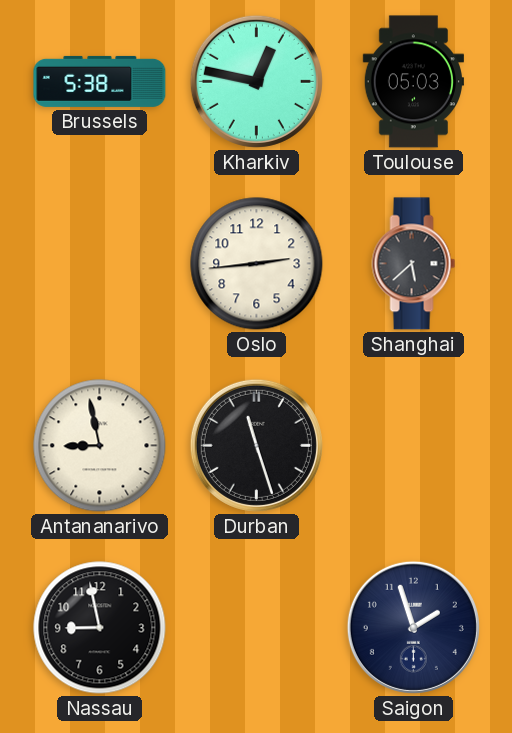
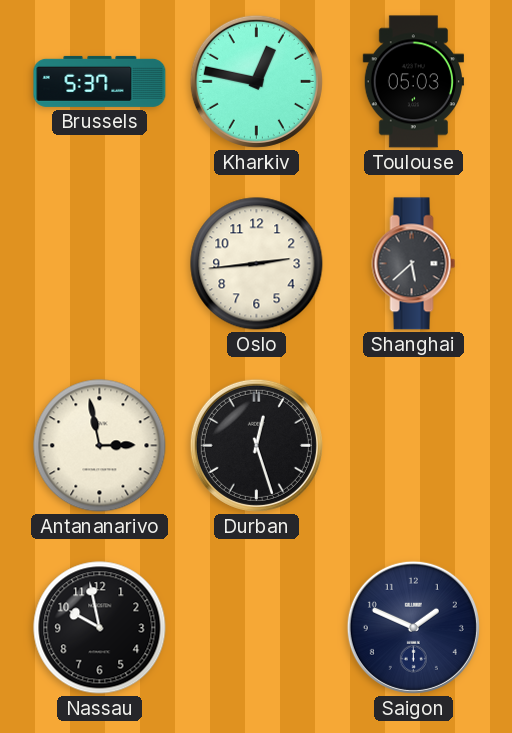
Brussels: 5:38 -> 5:37 (100, 81)
Antananarivo: 8:58 -> 2:58 (100, 446)
Durban: 11:27 -> 12:27 (256, 445)
Nassau: 8:58 -> 9:58 (100, 628)
Saigon: 1:57 -> 1:49 (413, 627)
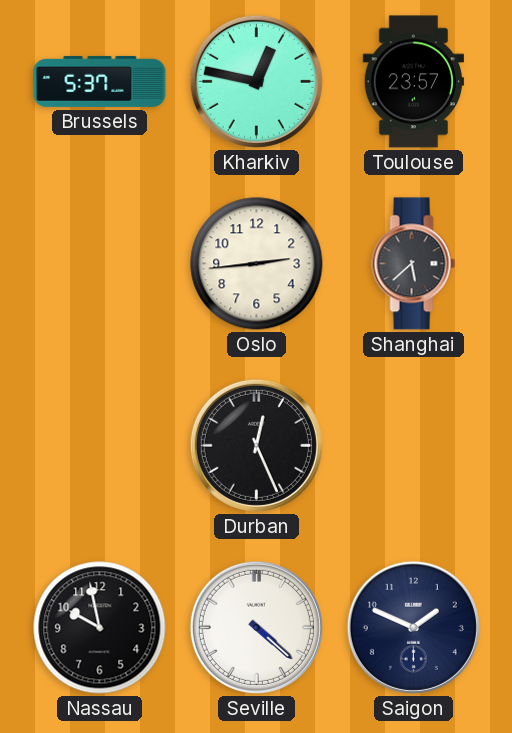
Toulouse: 05:03 -> 23:57 (413, 82)
Antananarivo: 2:58 -> none (100, 446)
Durban: 12:27 -> 12:26 (256, 445)
Seville: none -> 4:22 (256, 627)
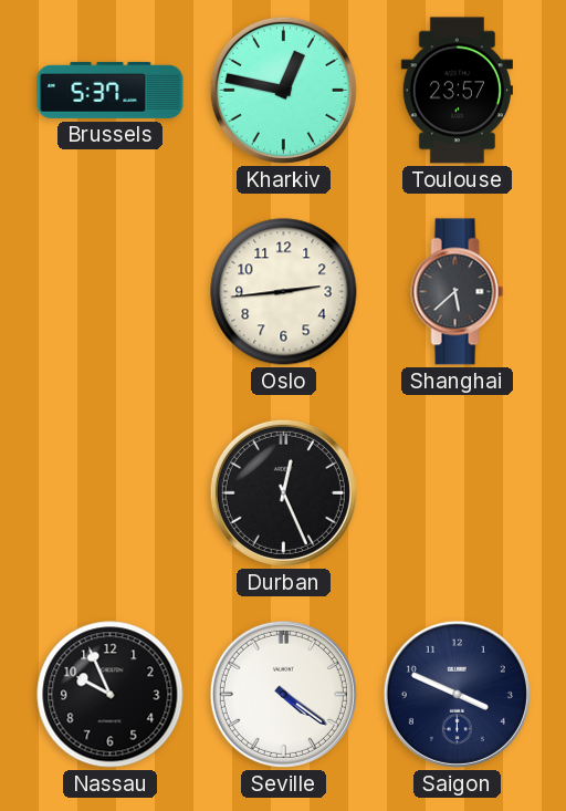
Nassau: 9:58 -> 9:56 (111, 695)
Seville: 4:22 -> 4:21 (283, 694)
Saigon: 1:49 -> 3:49 (457, 694)
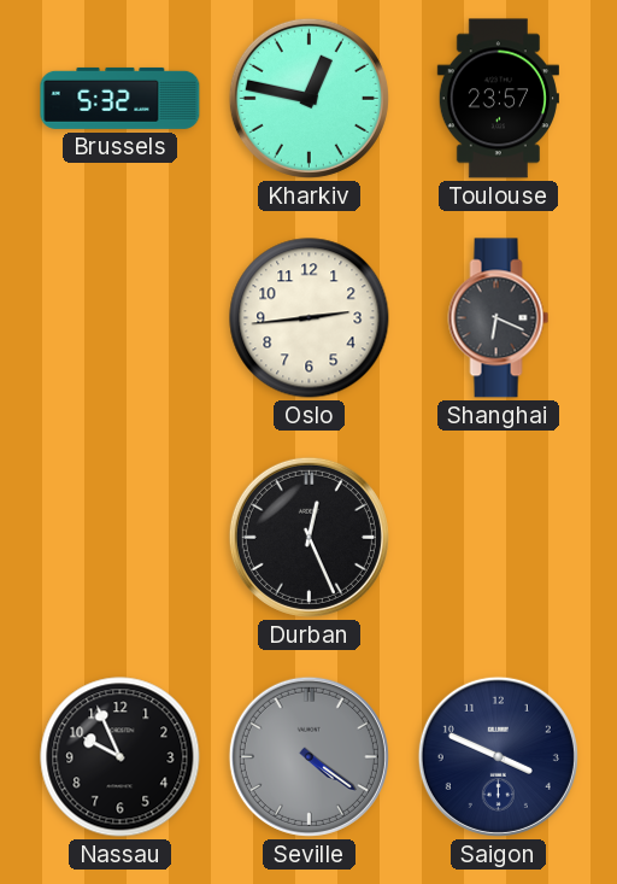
Brussels: 5:37 -> 5:32 (121, 98)
Shanghai: 5:38 -> 6:19 (499, 318)
Seville dial: white -> grey (308, 756)
